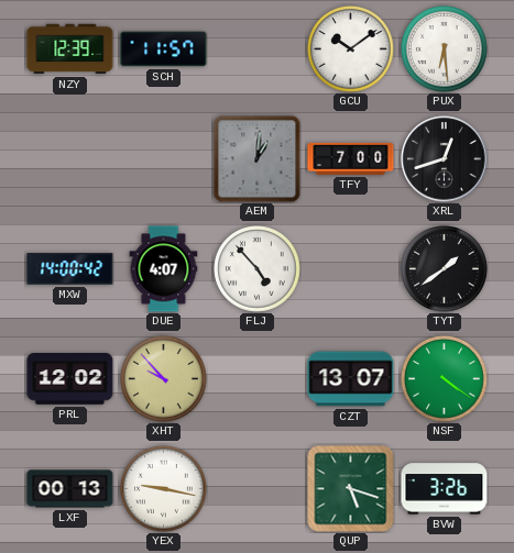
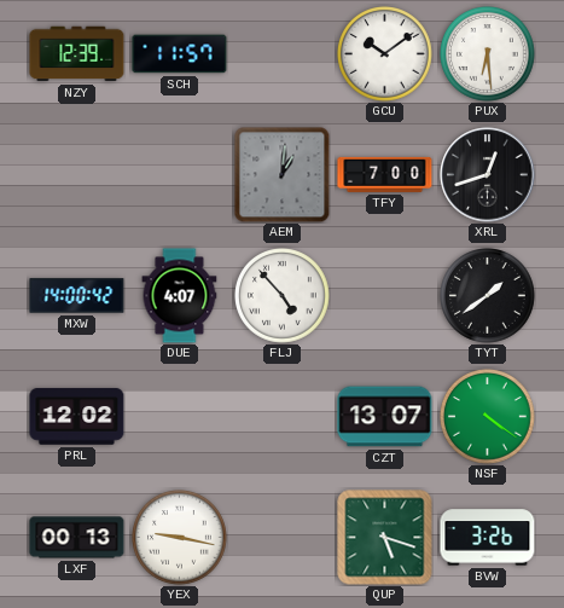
XHT: 9:53 -> none (164, 379)
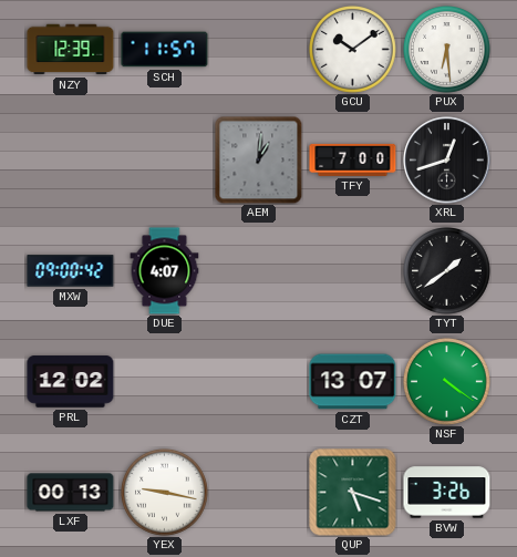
MXW: 14:00 -> 09:00 (71, 271)
FLJ: 4:53 -> none (283, 296)
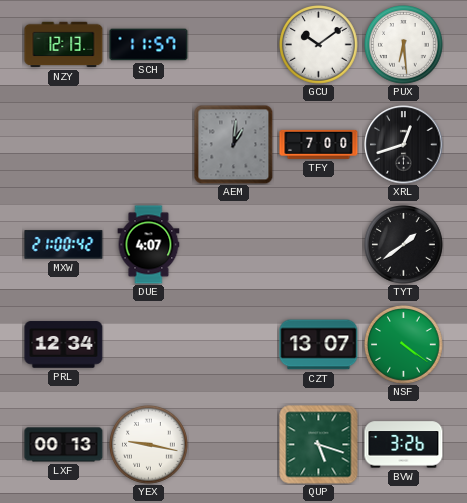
NZY: 12:39 -> 12:13 (64, 45)
MXW: 09:00 -> 21:00 (64, 245)
PRL: 12:02 -> 12:34 (64, 345)
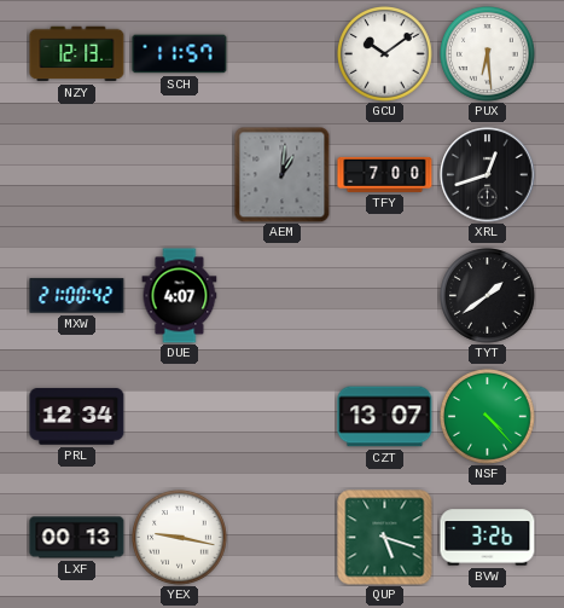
NSF: 4:21 -> 4:23 (488, 417)
